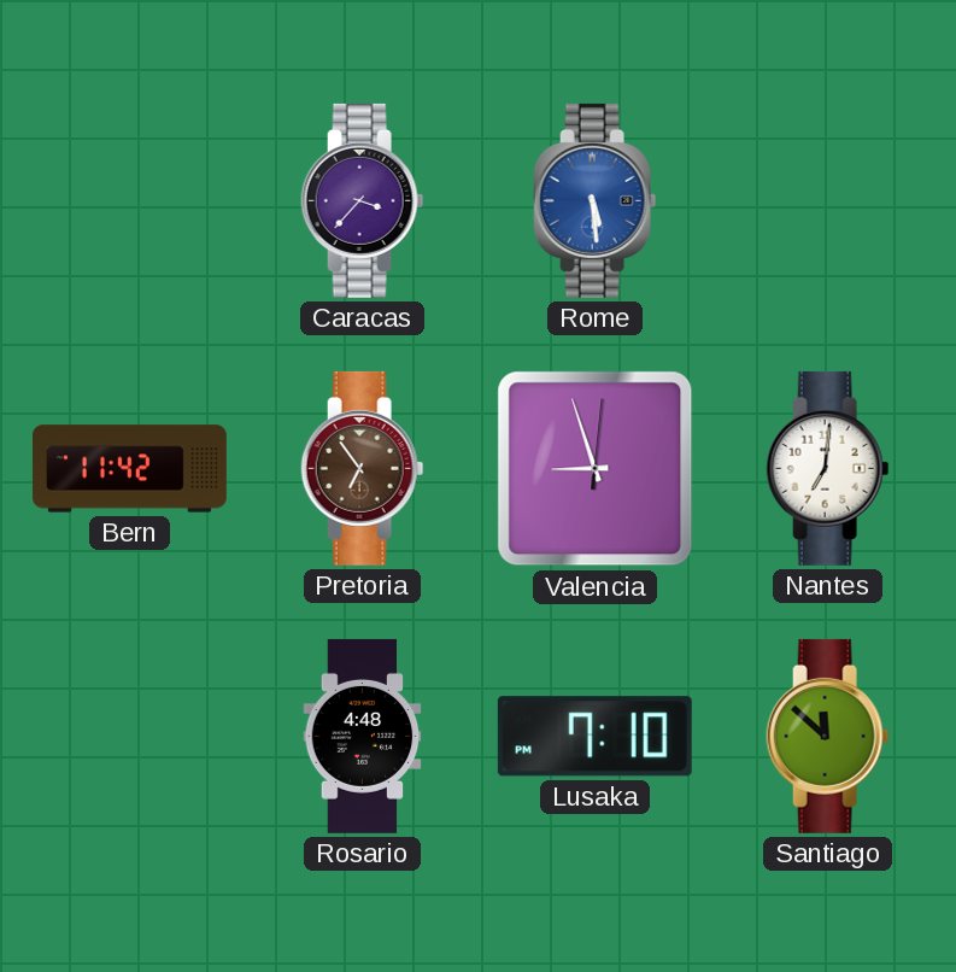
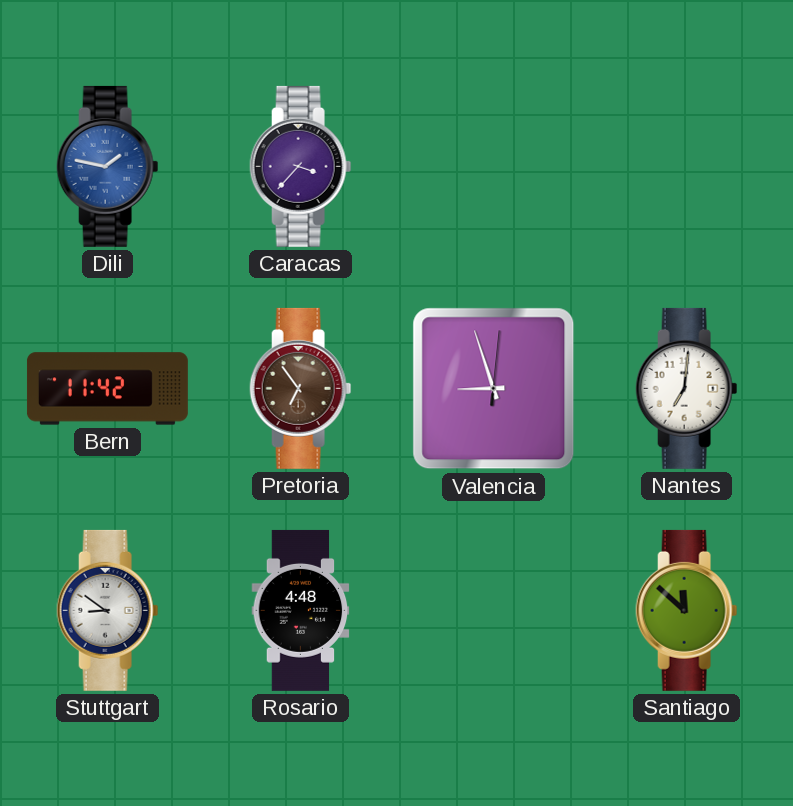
Dili: none -> 1:47 (108, 166)
Rome: 5:29 -> none (596, 200)
Stuttgart: none -> 8:51 (108, 610)
Lusaka: 7:10 -> none (594, 737)
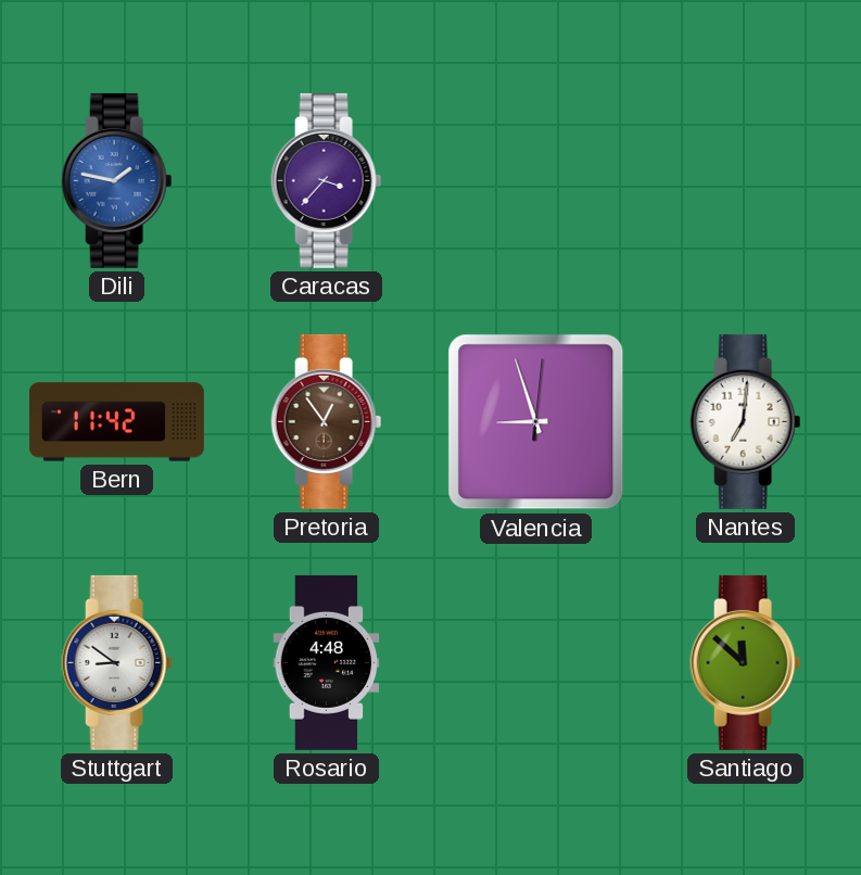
Pretoria: 6:54 -> 12:54 (327, 421)
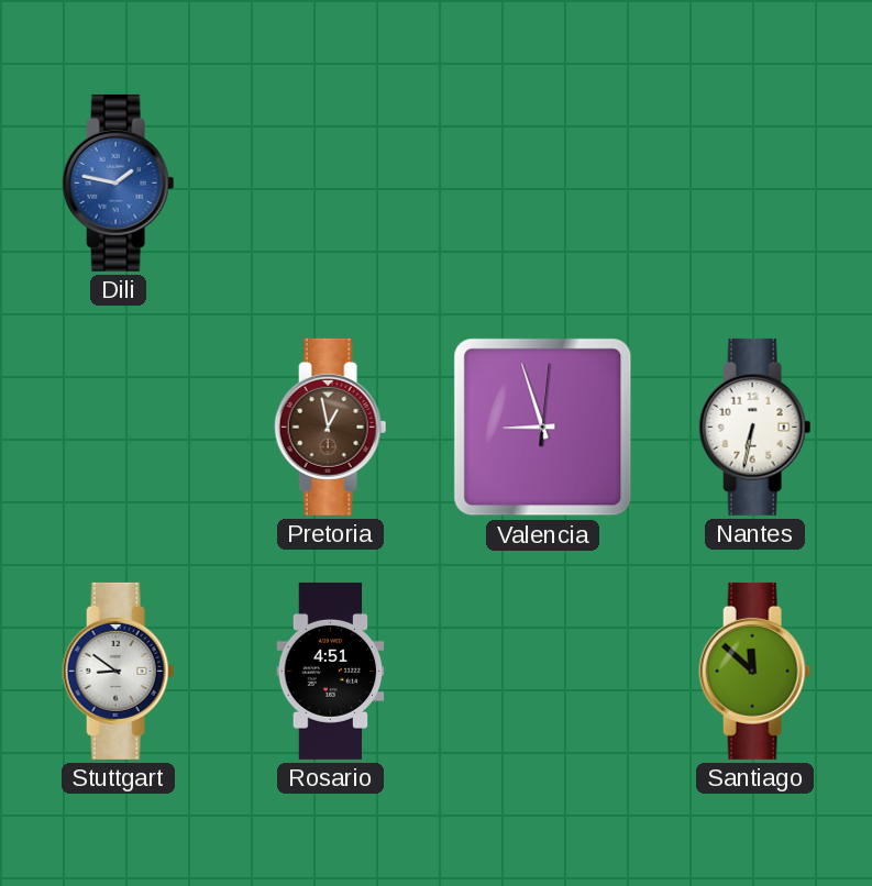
Caracas: 3:37 -> none (327, 180)
Bern: 11:42 -> none (116, 422)
Pretoria: 12:54 -> 12:58 (331, 427)
Nantes: 7:01 -> 6:32 (755, 427)
Rosario: 4:48 -> 4:51 (331, 671)
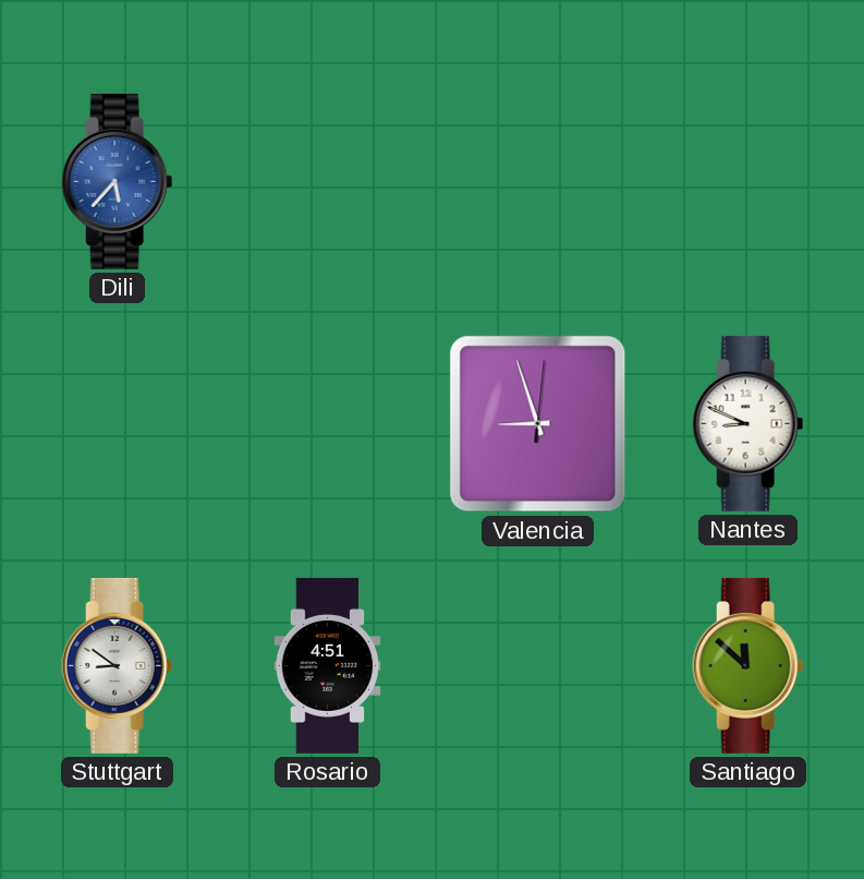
Dili: 1:47 -> 5:37 (118, 181)
Pretoria: 12:58 -> none (331, 427)
Nantes: 6:32 -> 8:49 (749, 423)
